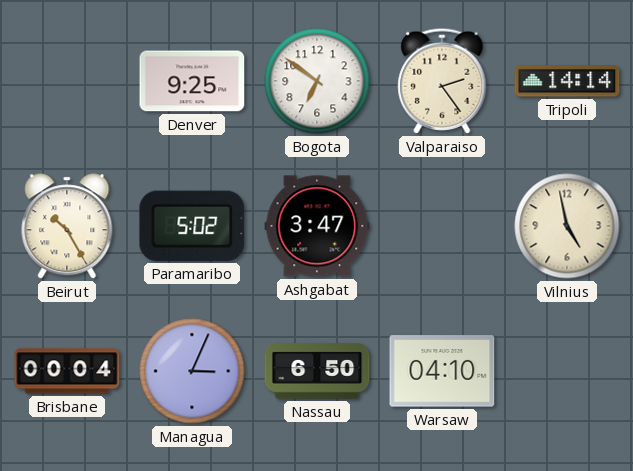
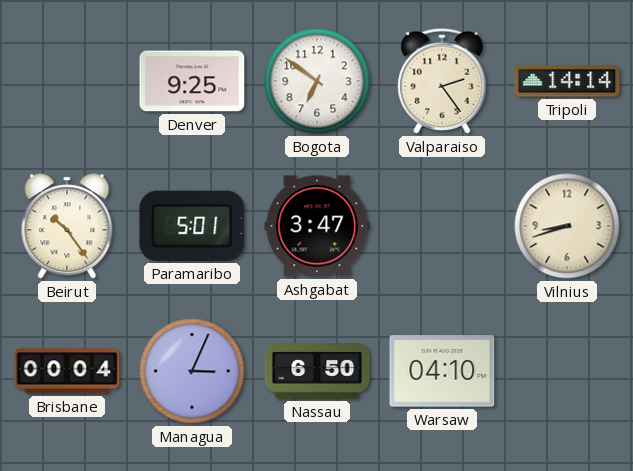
Beirut: 10:25 -> 10:24 (67, 226)
Paramaribo: 5:02 -> 5:01 (192, 226)
Vilnius: 4:58 -> 8:42 (567, 226)
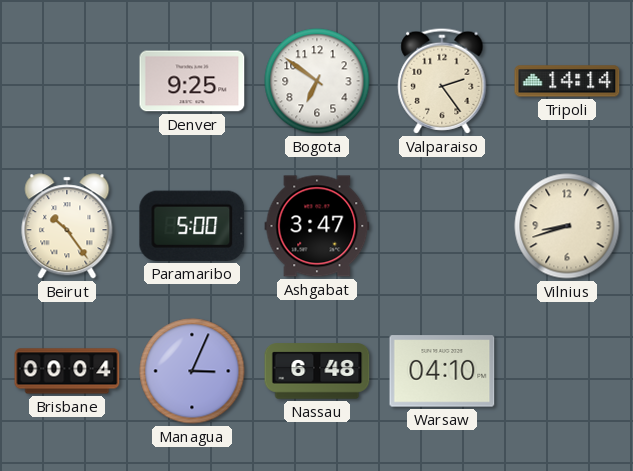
Paramaribo: 5:01 -> 5:00 (192, 226)
Nassau: 6:50 -> 6:48 (317, 371)
